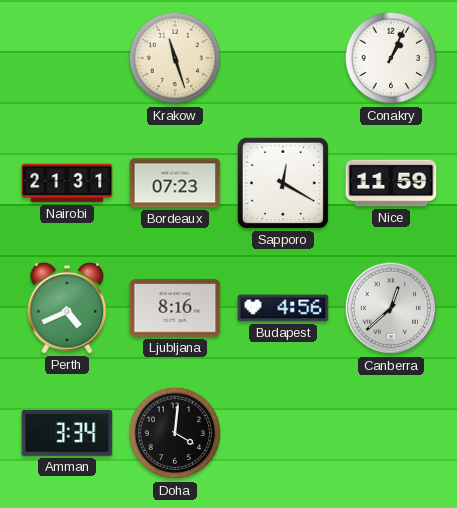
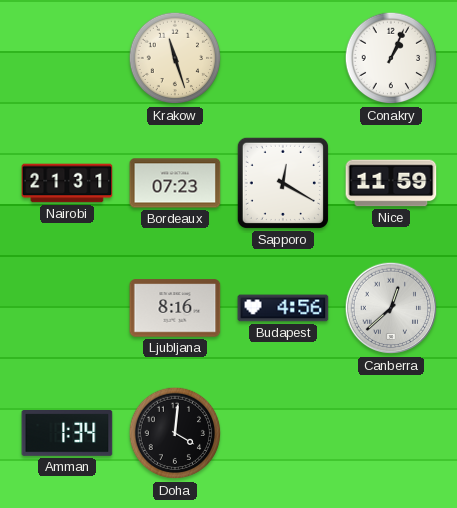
Perth: 4:41 -> none (67, 308)
Amman: 3:34 -> 1:34 (67, 434)
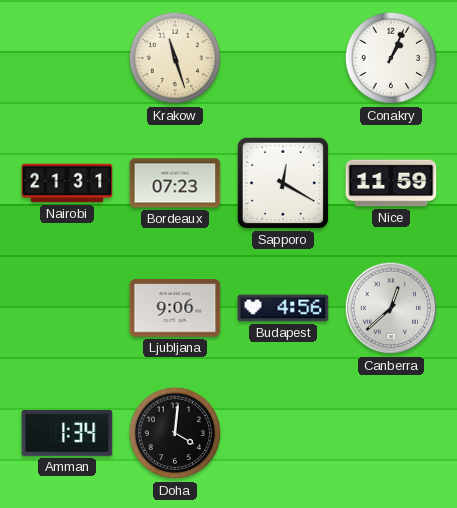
Ljubljana: 8:16 -> 9:06 (175, 308)
